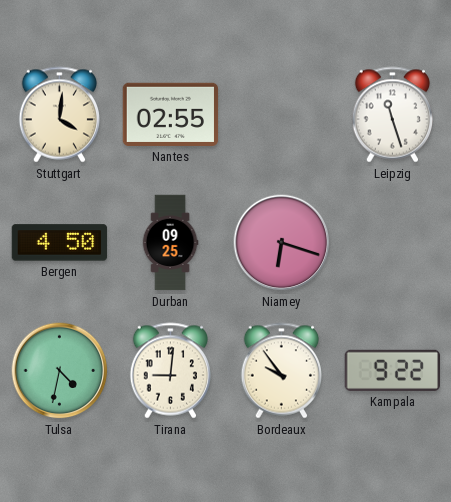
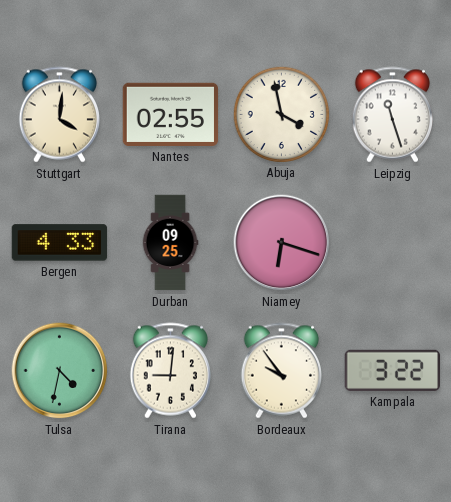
Abuja: none -> 3:58 (281, 114)
Bergen: 4:50 -> 4:33 (60, 243)
Kampala: 9:22 -> 3:22 (392, 370)
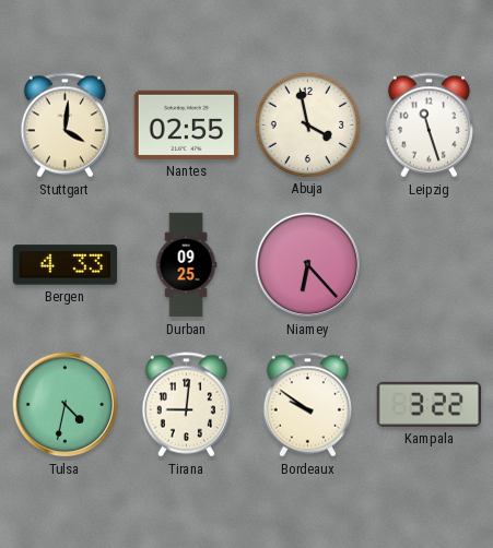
Niamey: 6:18 -> 6:23 (308, 265)
Bordeaux: 9:54 -> 9:51 (307, 405)
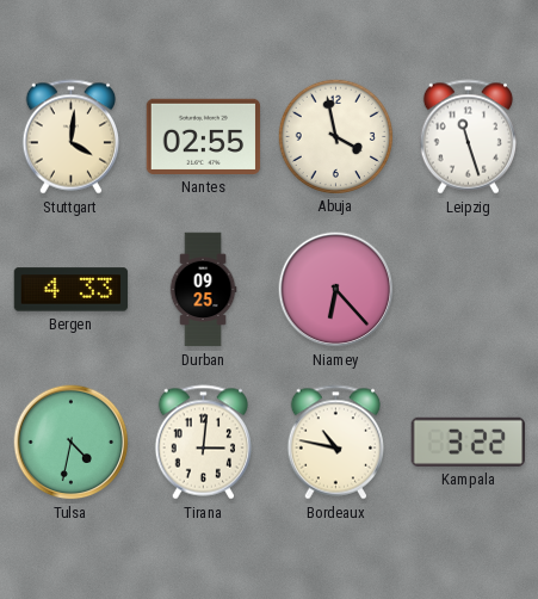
Tirana: 9:01 -> 3:01 (203, 443)
Bordeaux: 9:51 -> 10:47 (335, 443)
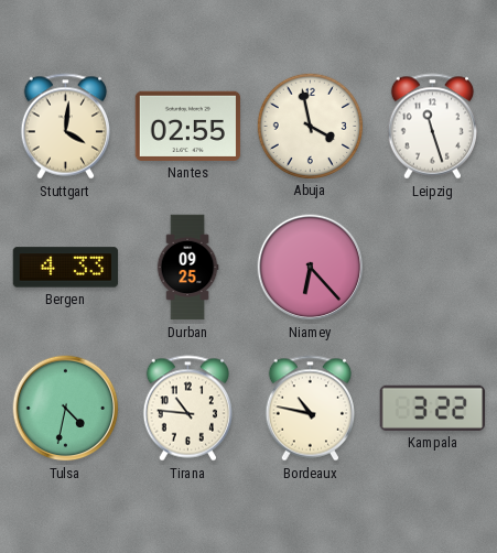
Tirana: 3:01 -> 10:46 (187, 409)
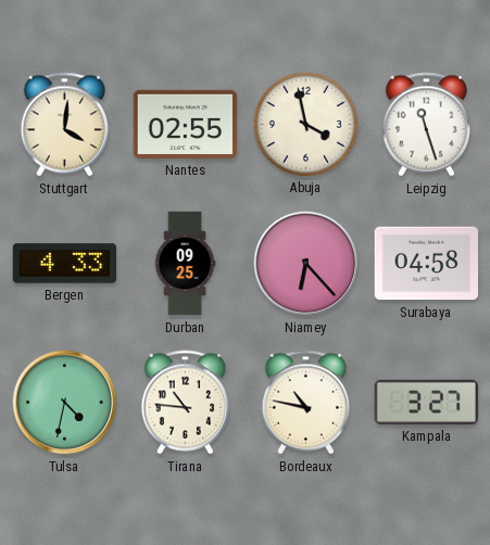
Surabaya: none -> 04:58 (427, 264)
Kampala: 3:22 -> 3:27 (426, 402)
